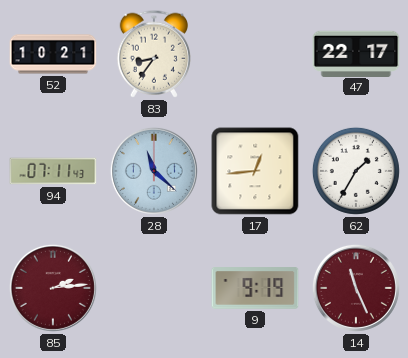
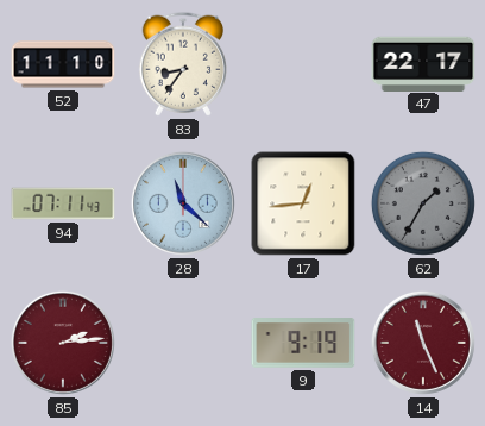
52: 10:21 -> 11:10 (63, 64)
62 dial: white -> grey (423, 203)
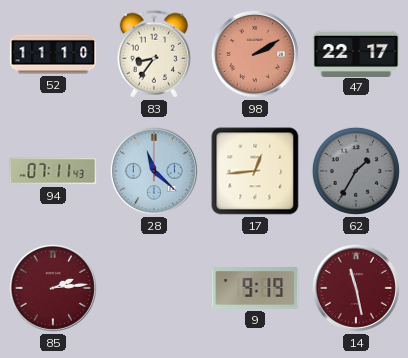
98: none -> 2:10 (255, 54)
14: 11:26 -> 11:28 (356, 288)
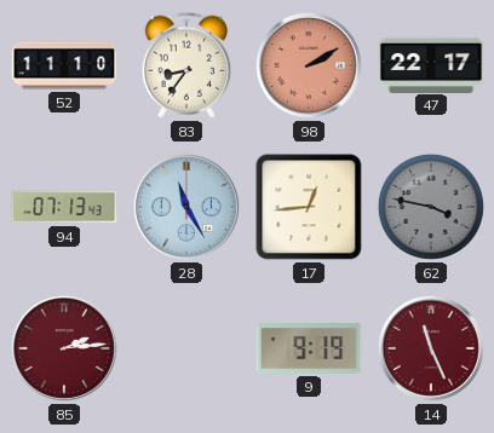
94: 07:11 -> 07:13 (64, 207)
28: 11:22 -> 11:25 (186, 207)
62: 1:35 -> 3:47 (431, 207)
14: 11:28 -> 11:26 (431, 348)
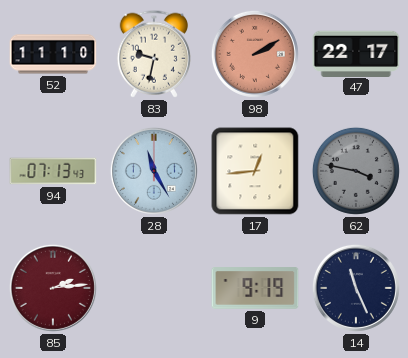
83: 8:36 -> 9:32 (153, 54)
14 dial: burgundy -> navy (356, 288)
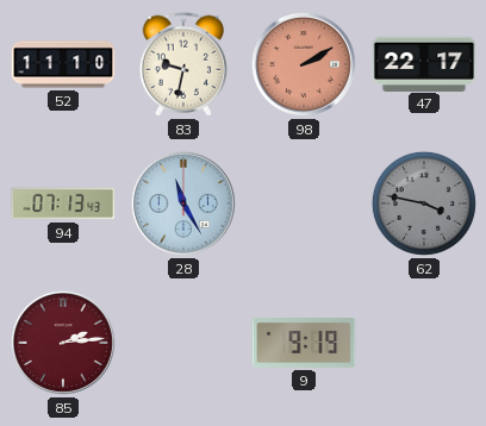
17: 12:44 -> none (255, 171)
14: 11:26 -> none (356, 288)
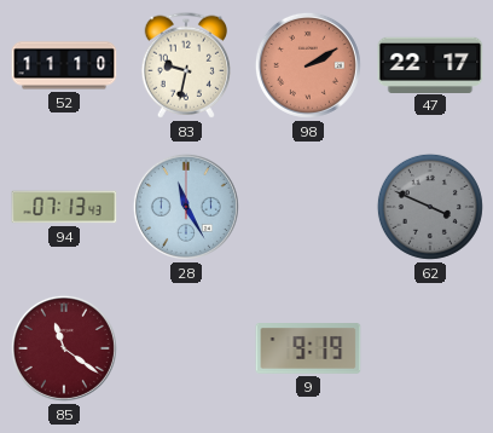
62: 3:47 -> 3:49 (430, 207)
85: 2:14 -> 11:21 (64, 348)
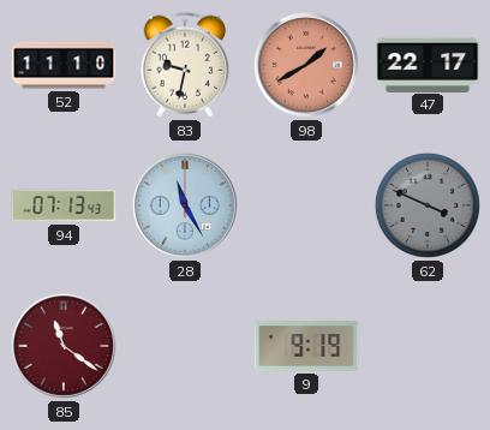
98: 2:10 -> 1:40 (306, 65)
